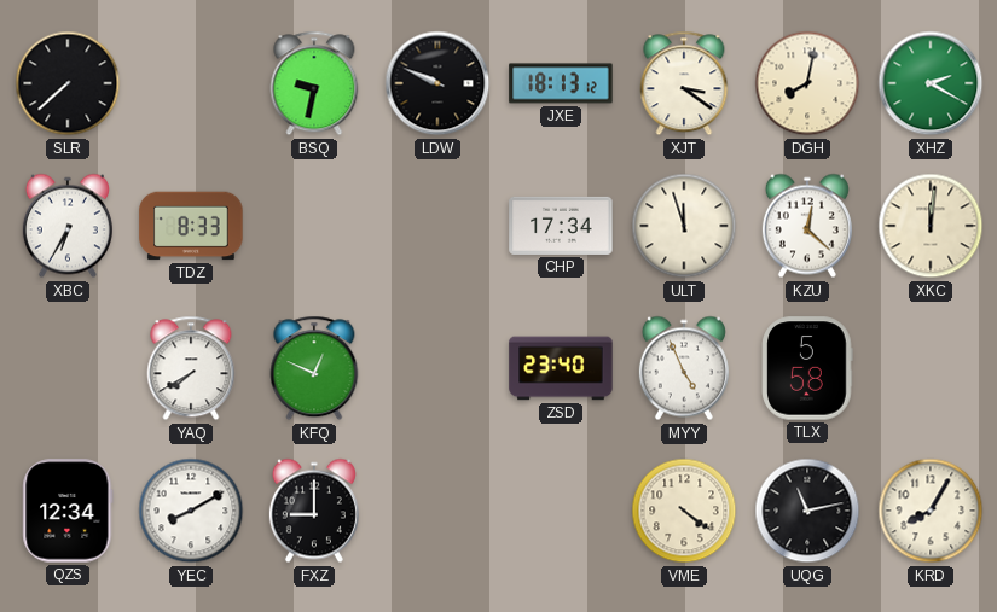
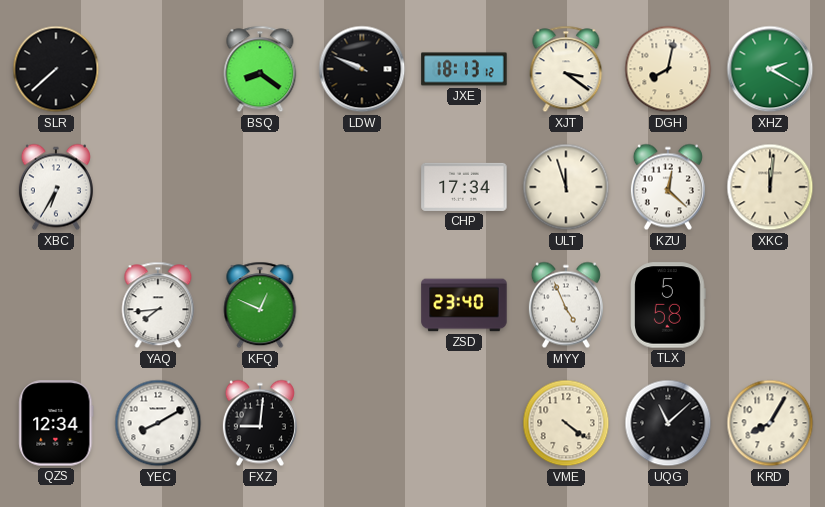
BSQ: 9:32 -> 8:21 (260, 69)
TDZ: 8:33 -> none (191, 226)
YAQ: 7:40 -> 7:44 (158, 305)
FXZ: 9:00 -> 9:01 (260, 423)
UQG: 11:13 -> 11:08 (668, 423)
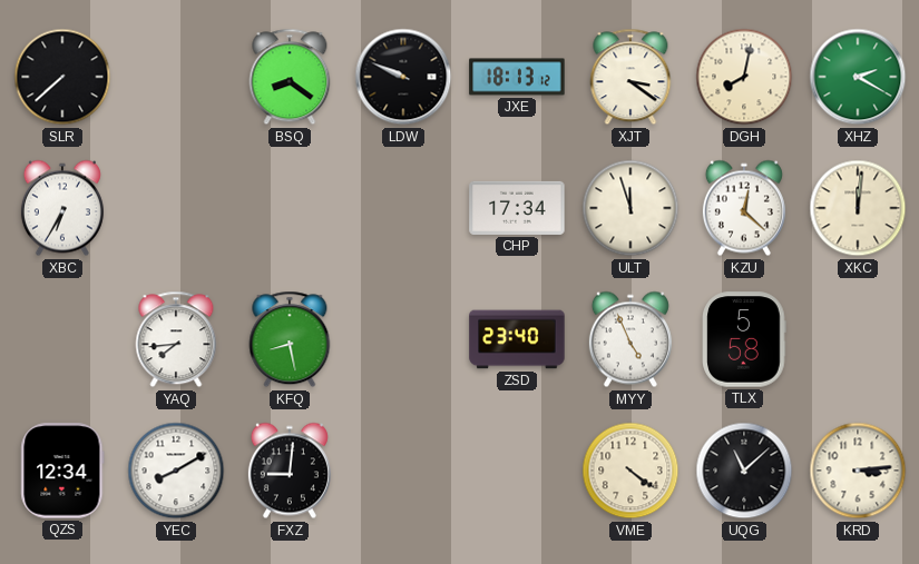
KFQ: 12:49 -> 8:28 (290, 339)
KRD: 8:05 -> 3:14 (858, 471)
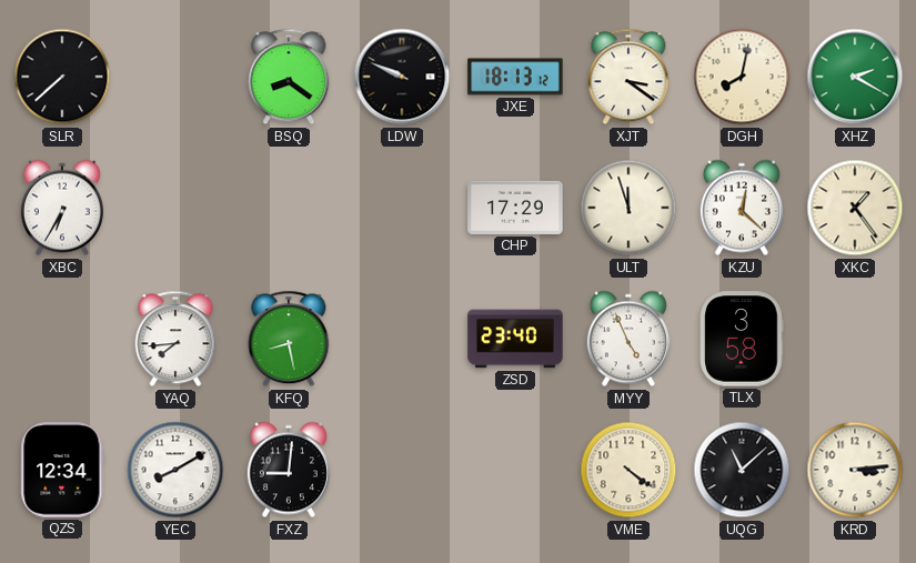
CHP: 17:34 -> 17:29 (515, 208)
XKC: 12:01 -> 1:24 (855, 208)
TLX: 5:58 -> 3:58 (742, 339)
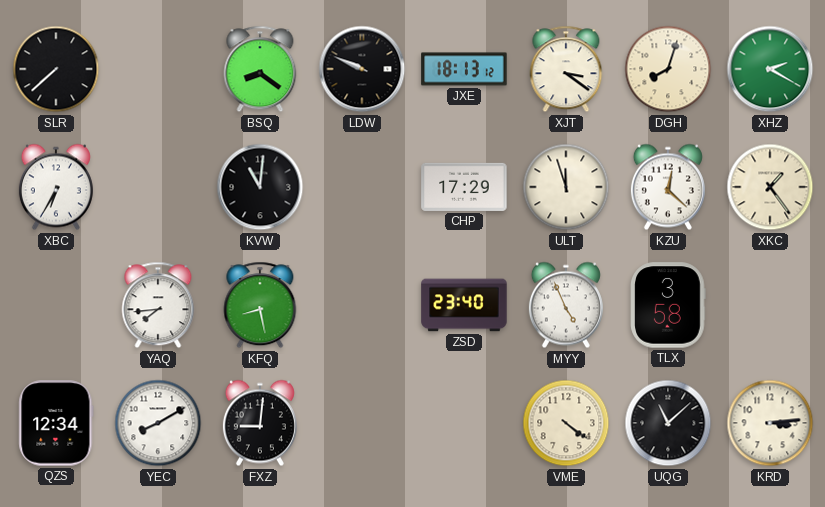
DGH: 8:02 -> 8:03 (668, 69)
KVW: none -> 11:01 (260, 187)
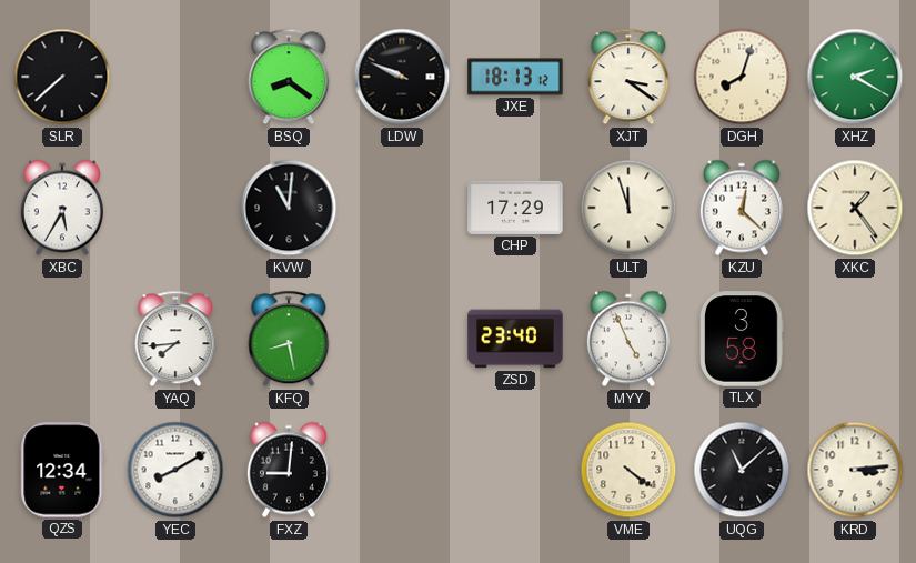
XBC: 6:35 -> 5:35 (62, 208)
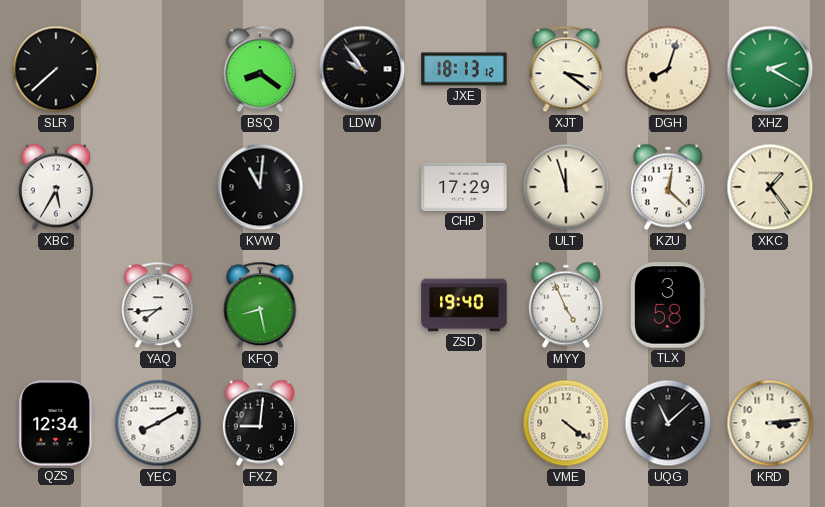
LDW: 9:49 -> 9:54 (362, 69)
ZSD: 23:40 -> 19:40 (464, 305)
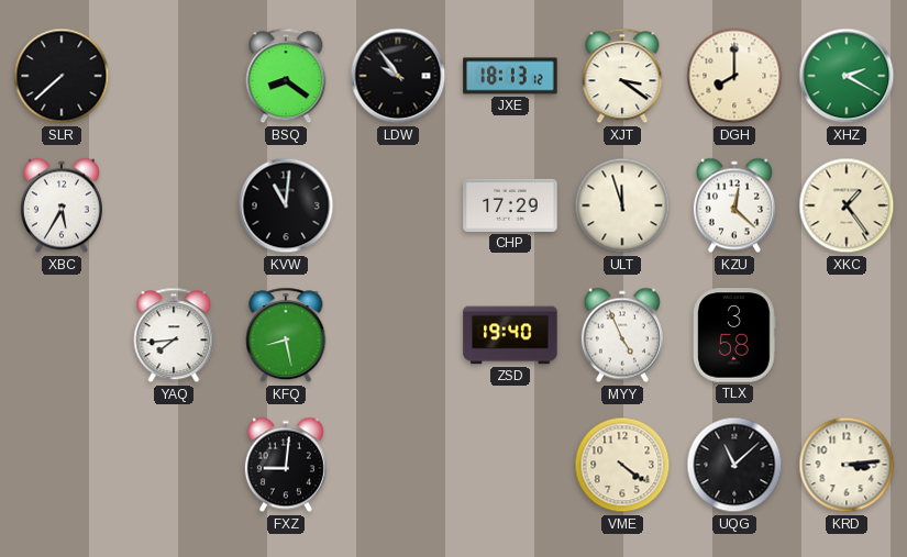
DGH: 8:03 -> 8:00 (734, 76)
QZS: 12:34 -> none (56, 423)
YEC: 8:10 -> none (158, 423)
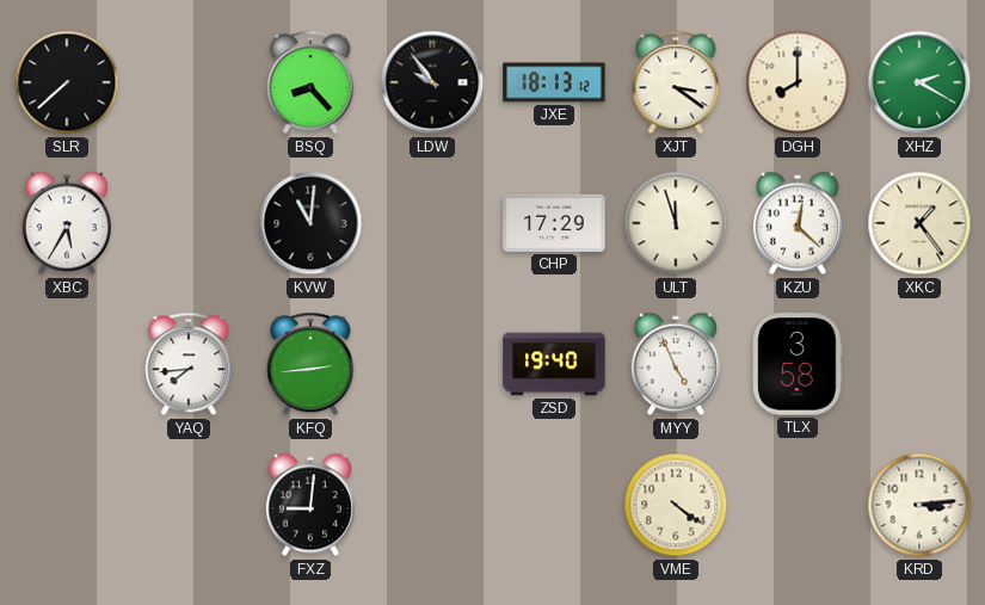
BSQ: 8:21 -> 8:23 (310, 82)
KFQ: 8:28 -> 2:44 (310, 364)
UQG: 11:08 -> none (734, 465)
